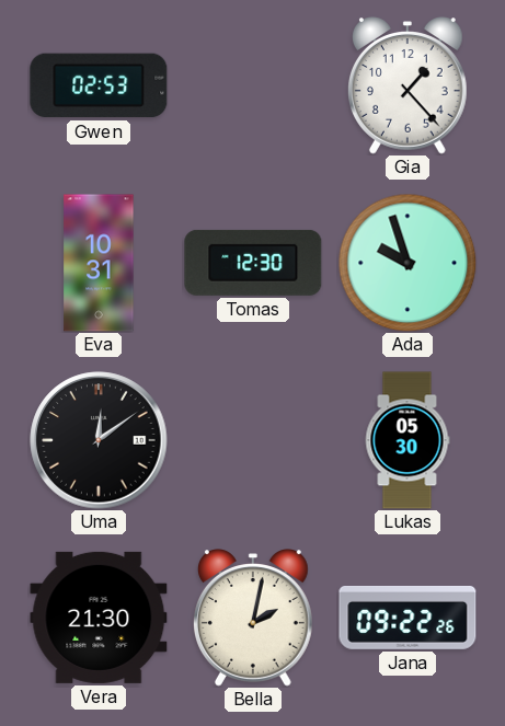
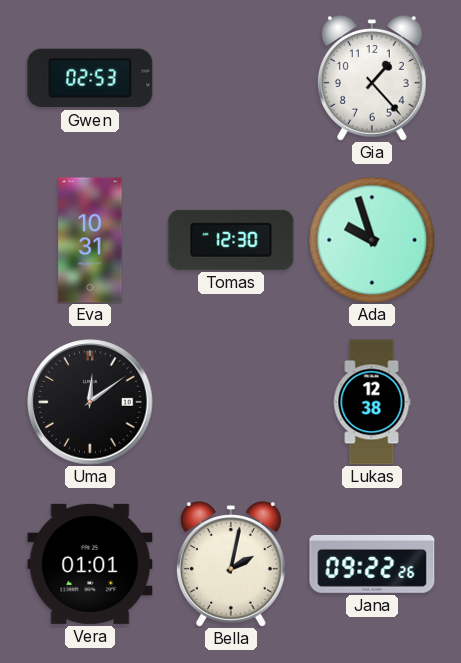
Lukas: 05:30 -> 12:38 (372, 402)
Vera: 21:30 -> 01:01 (90, 564)
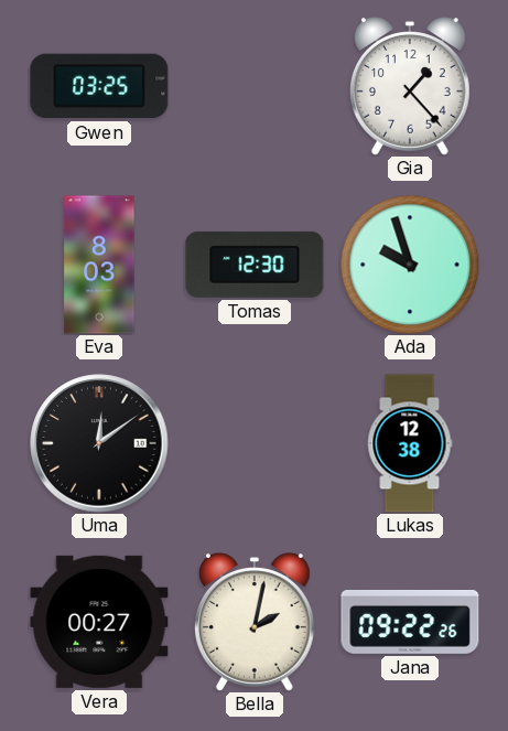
Gwen: 02:53 -> 03:25 (99, 86)
Eva: 10:31 -> 8:03 (99, 265)
Vera: 01:01 -> 00:27 (99, 622)
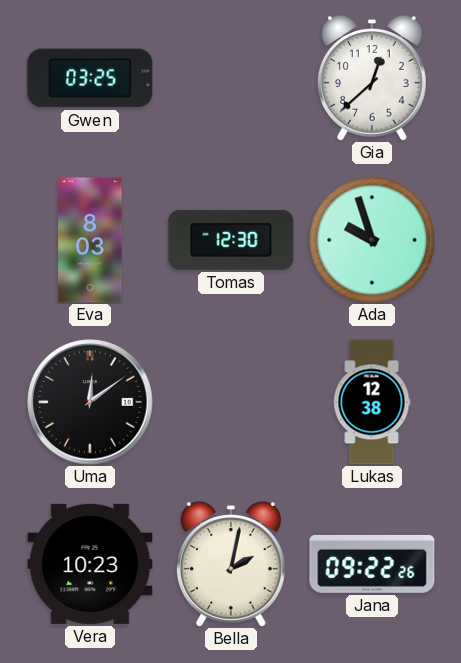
Gia: 1:23 -> 12:38 (372, 78)
Vera: 00:27 -> 10:23 (90, 564)
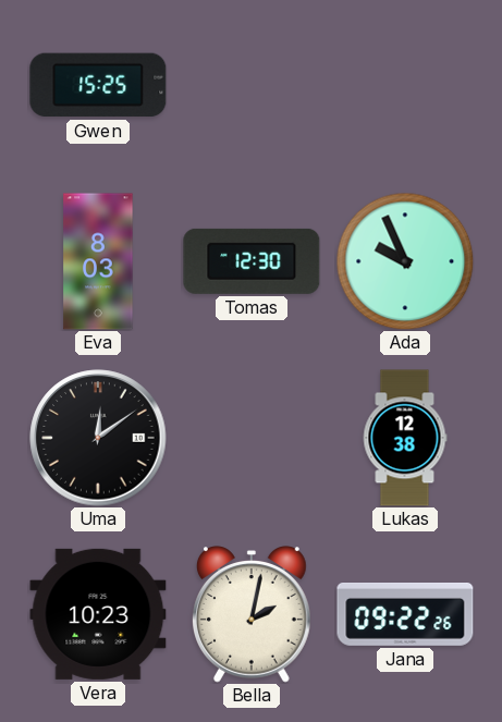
Gwen: 03:25 -> 15:25 (98, 85)
Gia: 12:38 -> none (372, 78)
Ada: 9:57 -> 9:56 (405, 261)
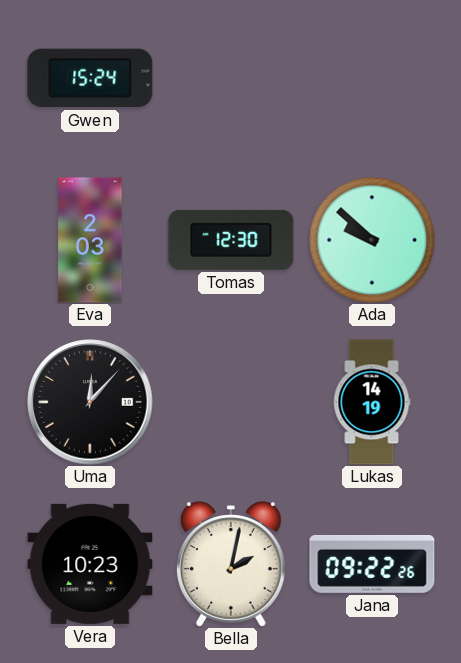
Gwen: 15:25 -> 15:24 (90, 78)
Eva: 8:03 -> 2:03 (90, 240)
Ada: 9:56 -> 9:52 (372, 240)
Uma: 12:09 -> 12:07 (90, 402)
Lukas: 12:38 -> 14:19 (372, 402)
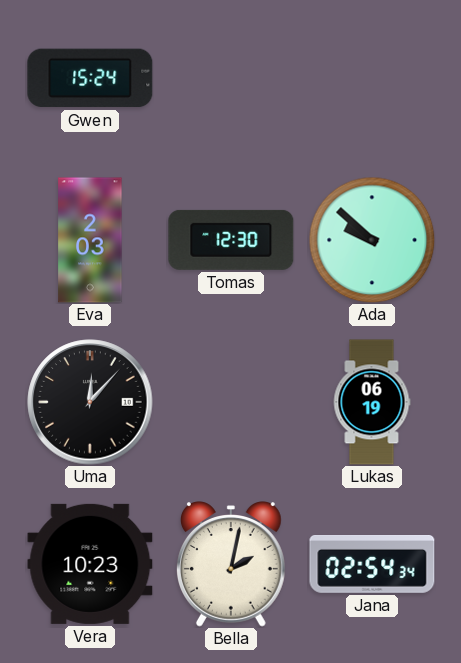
Lukas: 14:19 -> 06:19 (372, 402)
Jana: 09:22 -> 02:54 (372, 565)
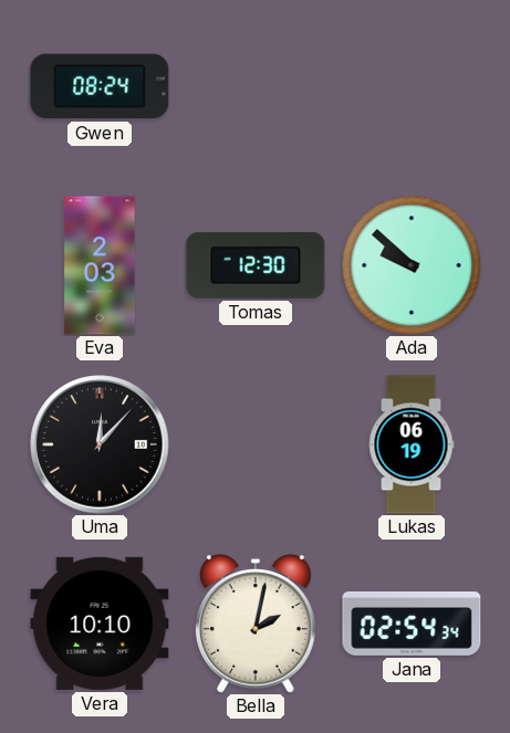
Gwen: 15:24 -> 08:24 (100, 86)
Vera: 10:23 -> 10:10 (100, 624)
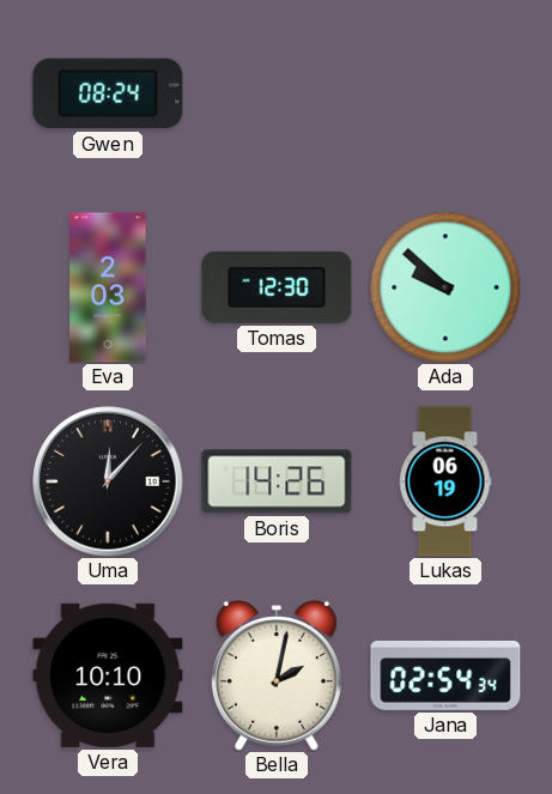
Boris: none -> 14:26 (277, 481)
